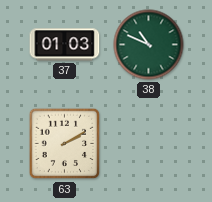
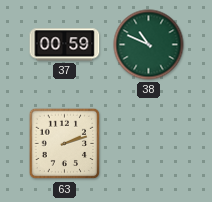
37: 01:03 -> 00:59 (65, 45)
63: 2:10 -> 2:12 (65, 144)
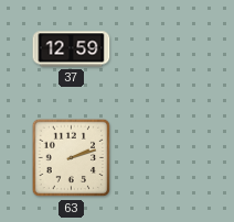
37: 00:59 -> 12:59 (72, 49)
38: 10:49 -> none (149, 45)
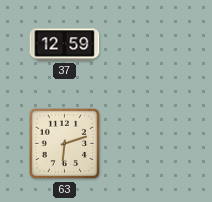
63: 2:12 -> 6:12 (65, 144)
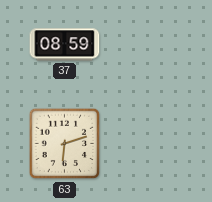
37: 12:59 -> 08:59 (65, 45)
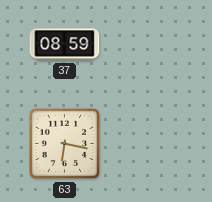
63: 6:12 -> 6:17 (65, 144)
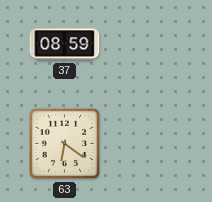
63: 6:17 -> 6:21 (65, 144)
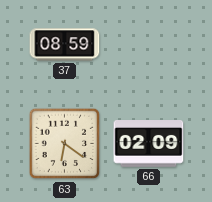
66: none -> 02:09 (149, 144)
